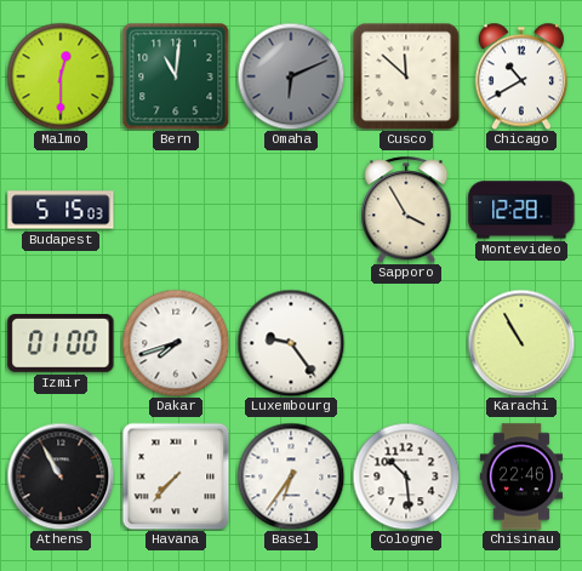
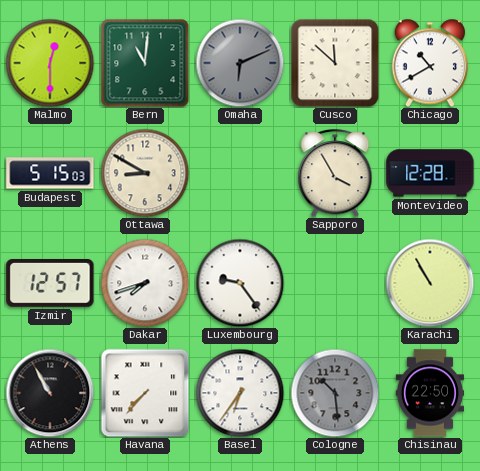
Ottawa: none -> 8:50 (145, 173)
Izmir: 01:00 -> 12:57 (50, 284)
Cologne dial: white -> grey (335, 393)
Chisinau: 22:46 -> 22:50 (429, 393)
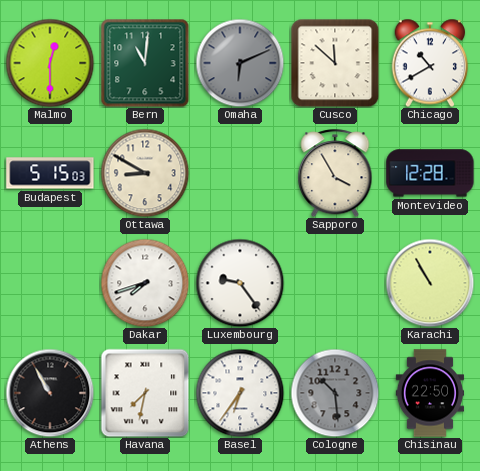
Izmir: 12:57 -> none (50, 284)
Havana: 7:37 -> 7:32 (145, 393)
